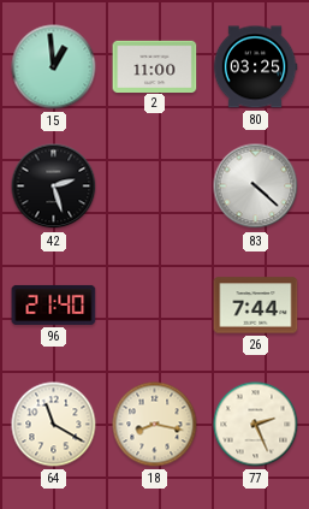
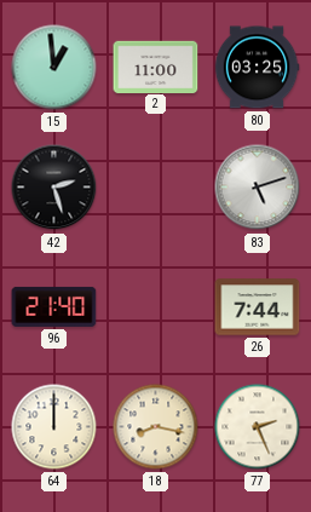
83: 4:22 -> 5:12 (258, 188)
64: 11:20 -> 12:00 (54, 427)
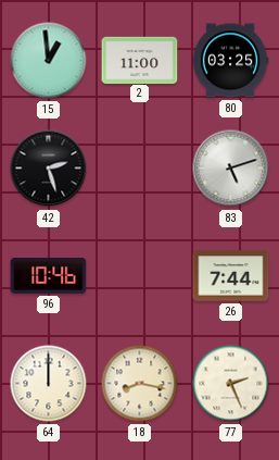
96: 21:40 -> 10:46 (49, 275)
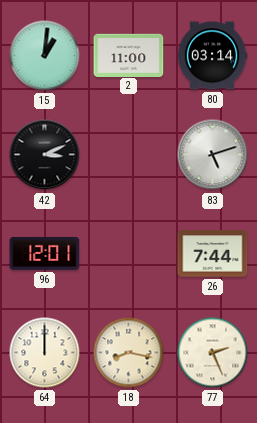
15: 12:59 -> 1:01 (45, 56)
80: 03:25 -> 03:14 (212, 56)
42: 2:27 -> 3:11 (45, 155)
96: 10:46 -> 12:01 (45, 253)
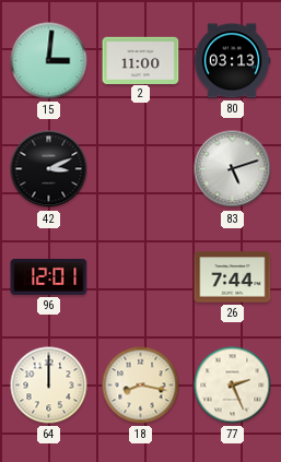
15: 1:01 -> 3:01 (49, 61)
80: 03:14 -> 03:13 (232, 61)
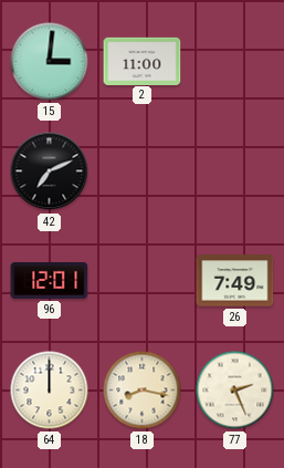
80: 03:13 -> none (232, 61)
42: 3:11 -> 7:11 (50, 171)
83: 5:12 -> none (233, 169)
26: 7:44 -> 7:49 (235, 281)
